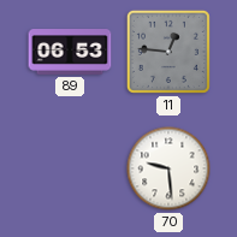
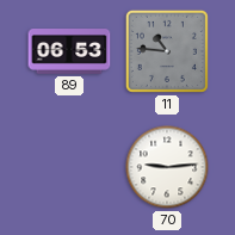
11: 12:46 -> 10:46 (167, 51)
70: 9:29 -> 9:14 (167, 167)
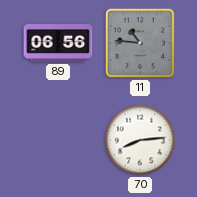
89: 06:53 -> 06:56 (58, 43)
70: 9:14 -> 8:14 (140, 140)
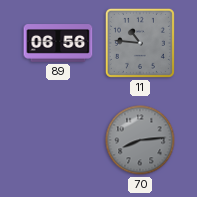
70 dial: white -> grey (140, 140)
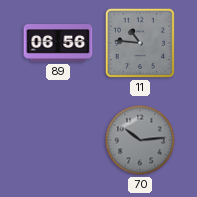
70: 8:14 -> 10:14 (140, 140)
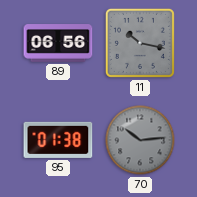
11: 10:46 -> 10:17 (140, 43)
95: none -> 01:38 (58, 140)
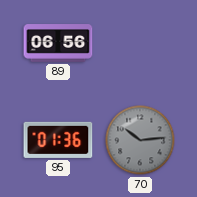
11: 10:17 -> none (140, 43)
95: 01:38 -> 01:36 (58, 140)
